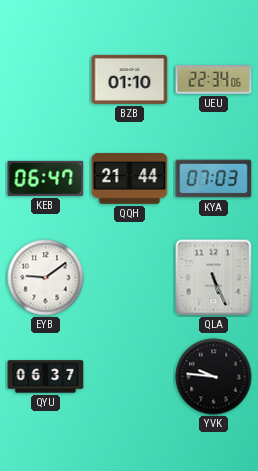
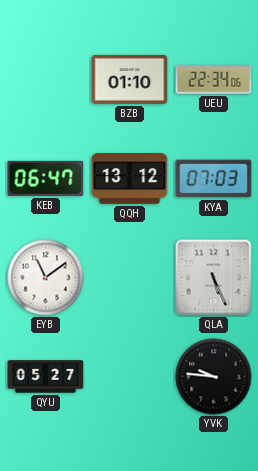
QQH: 21:44 -> 13:12 (130, 179)
EYB: 9:09 -> 11:09 (46, 278)
QYU: 06:37 -> 05:27 (46, 377)
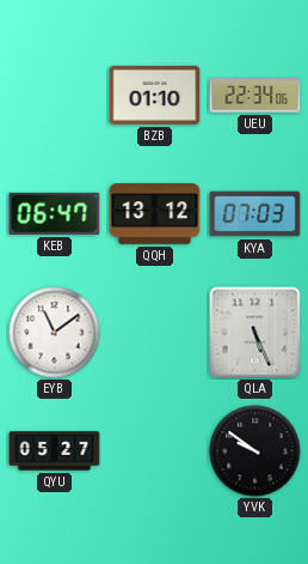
YVK: 9:46 -> 9:51 (255, 451)
